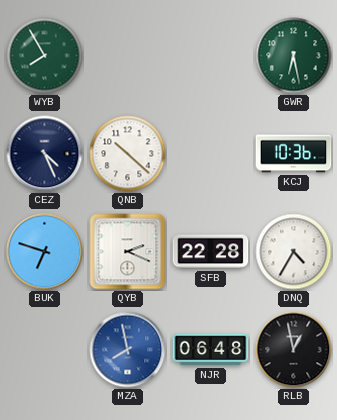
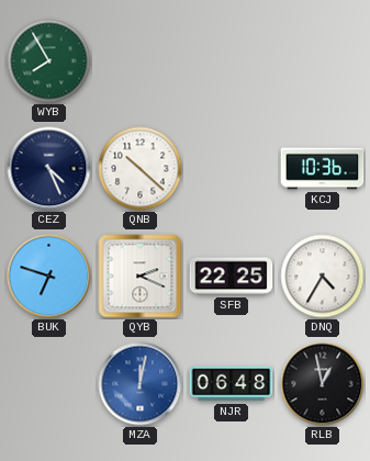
GWR: 6:28 -> none (294, 56)
SFB: 22:28 -> 22:25 (232, 277)
MZA: 7:58 -> 12:02 (141, 384)
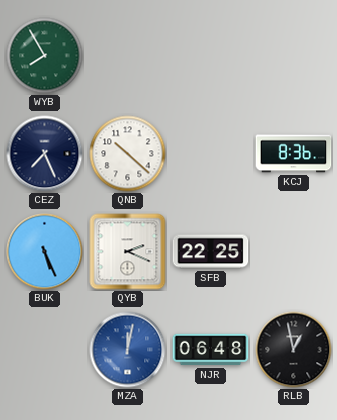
CEZ: 4:26 -> 7:26 (45, 154)
KCJ: 10:36 -> 8:36 (294, 154)
BUK: 6:48 -> 5:26 (45, 252)
DNQ: 4:35 -> none (323, 277)
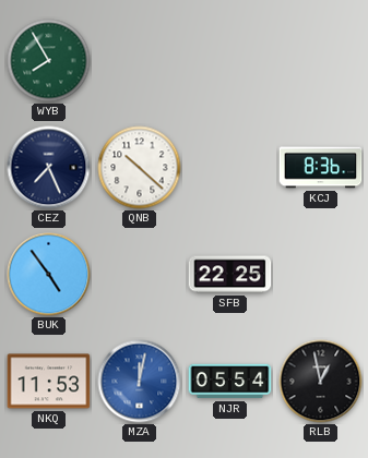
BUK: 5:26 -> 4:54 (49, 275)
QYB: 2:19 -> none (128, 252)
NKQ: none -> 11:53 (49, 382)
NJR: 06:48 -> 05:54 (230, 382)
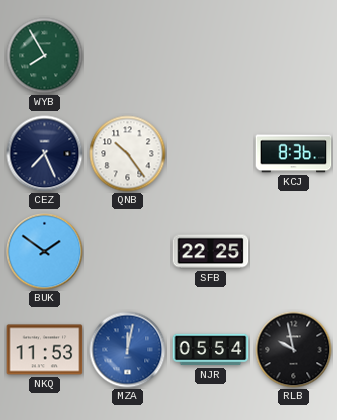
QNB: 10:22 -> 10:24 (128, 154)
BUK: 4:54 -> 1:51 (45, 252)
RLB: 12:58 -> 9:58 (294, 350)
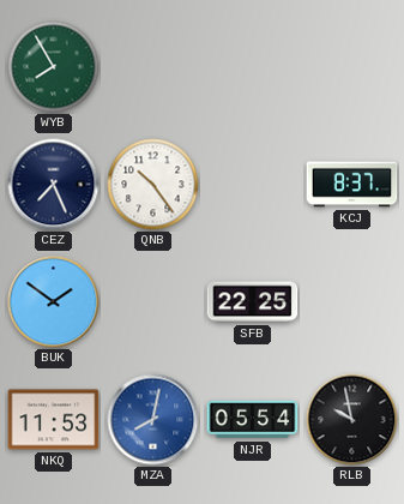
KCJ: 8:36 -> 8:37 (352, 185)
MZA: 12:02 -> 8:02 (153, 420)
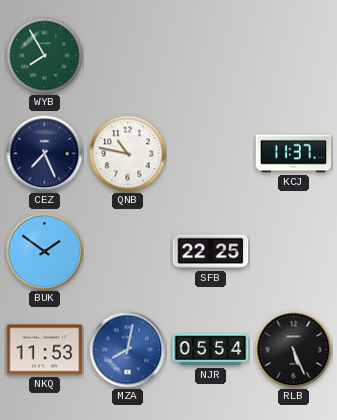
QNB: 10:24 -> 10:47 (128, 154)
KCJ: 8:37 -> 11:37 (294, 154)
RLB: 9:58 -> 5:26 (294, 350)
